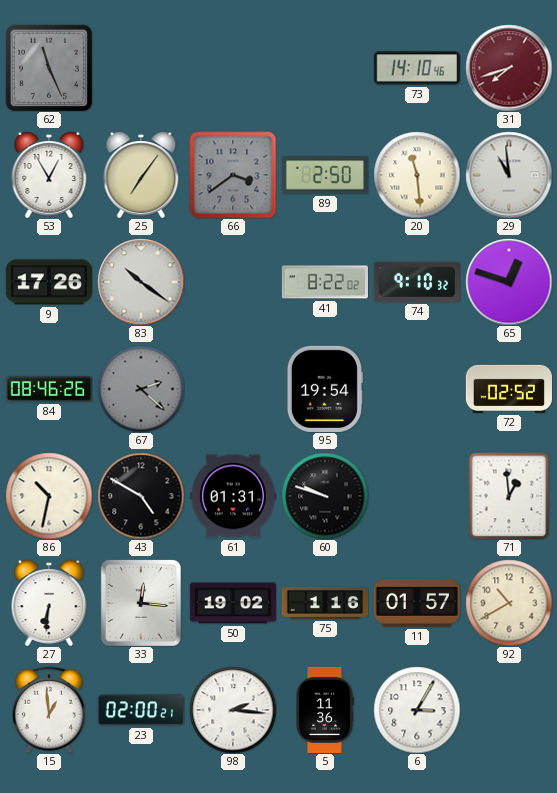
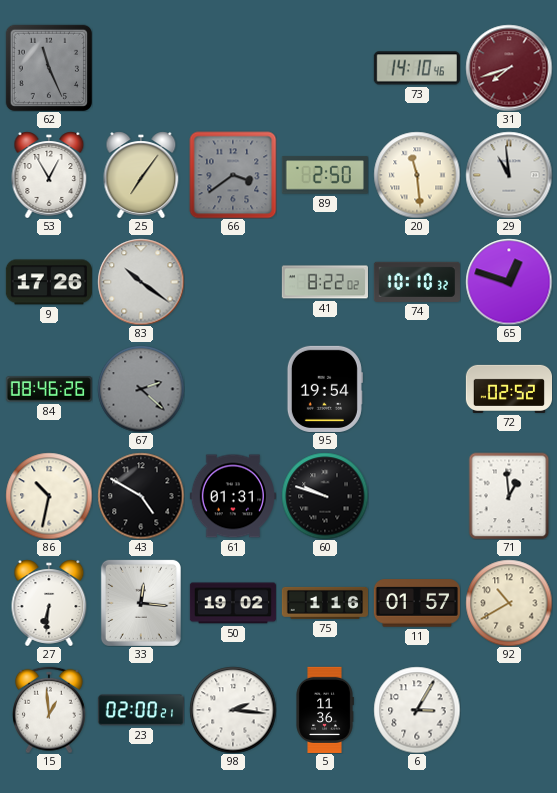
74: 9:10 -> 10:10 (417, 282)
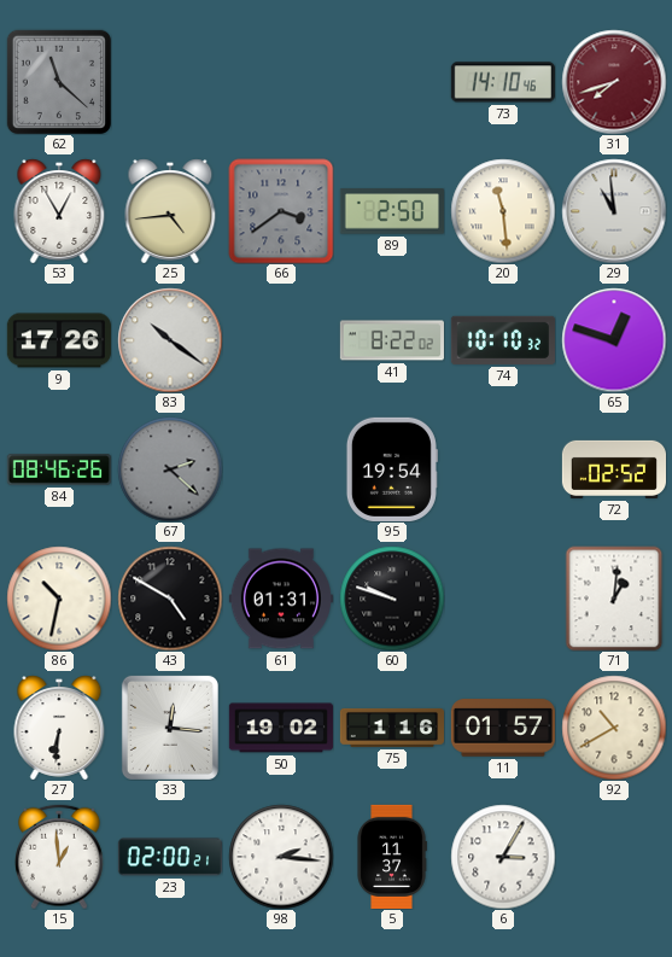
62: 11:26 -> 11:22 (59, 82)
25: 7:06 -> 4:44 (170, 211)
71: 12:59 -> 1:01 (614, 599)
5: 11:36 -> 11:37 (392, 857)
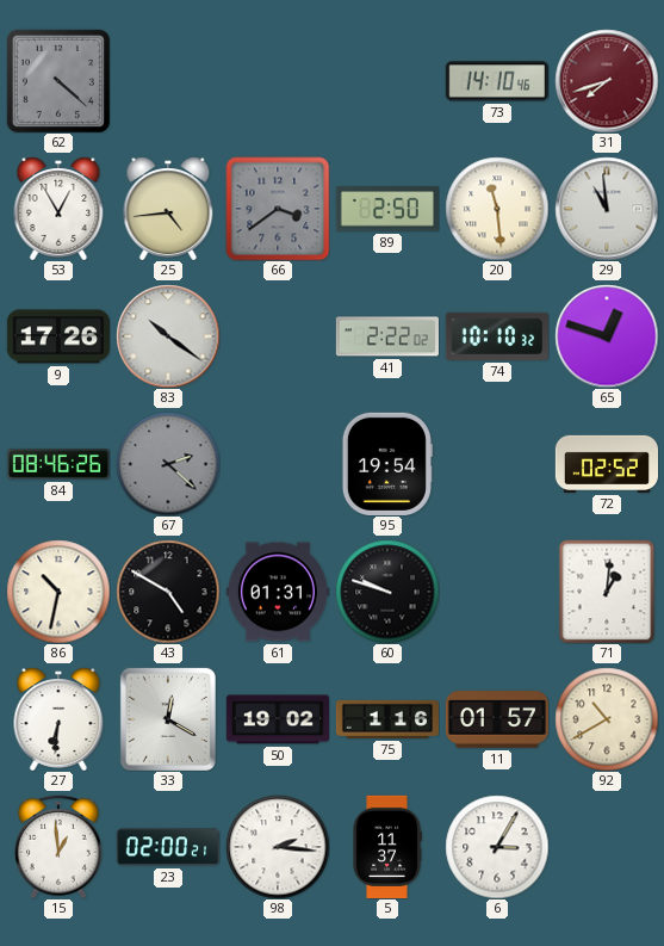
62: 11:22 -> 4:22 (58, 81)
41: 8:22 -> 2:22 (387, 336)
33: 12:16 -> 12:20 (168, 719)
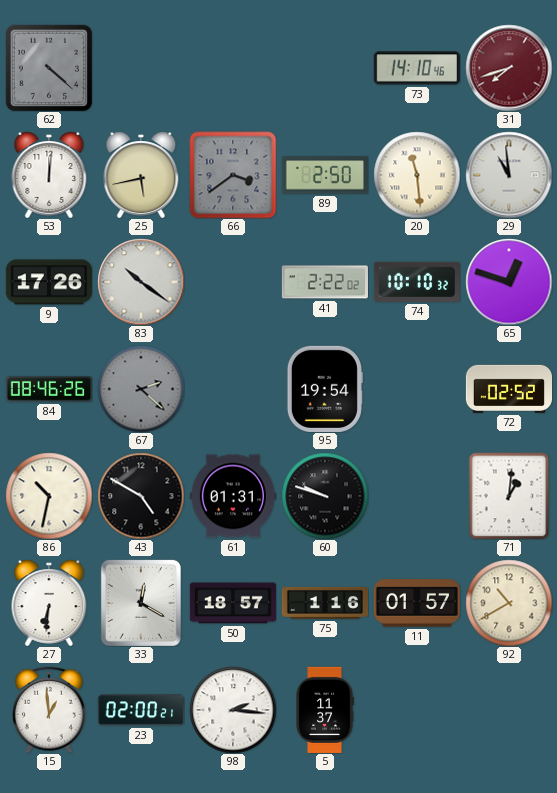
53: 12:55 -> 12:01 (49, 175)
25: 4:44 -> 5:43 (141, 175)
50: 19:02 -> 18:57 (233, 603)
6: 3:05 -> none (497, 847)
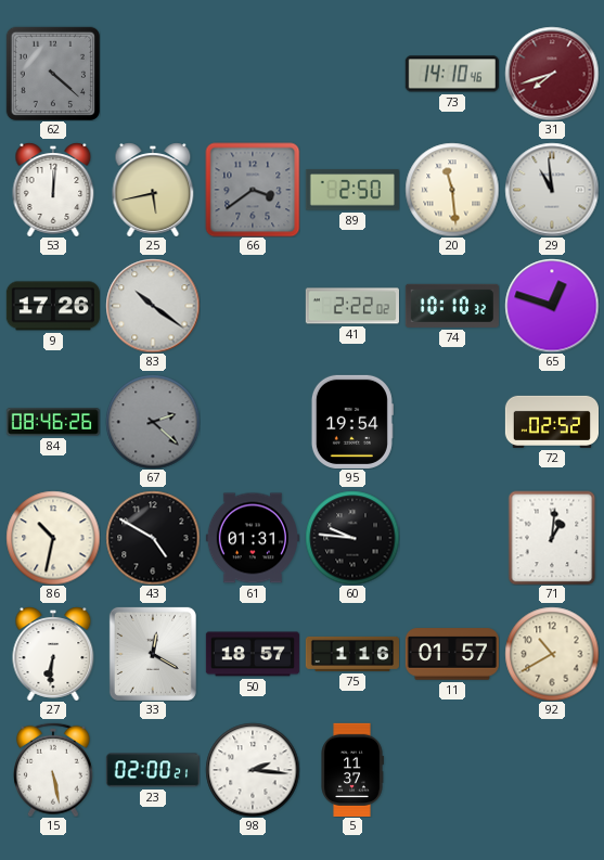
60: 9:48 -> 9:46 (352, 538)
15: 12:59 -> 5:28 (54, 770)
